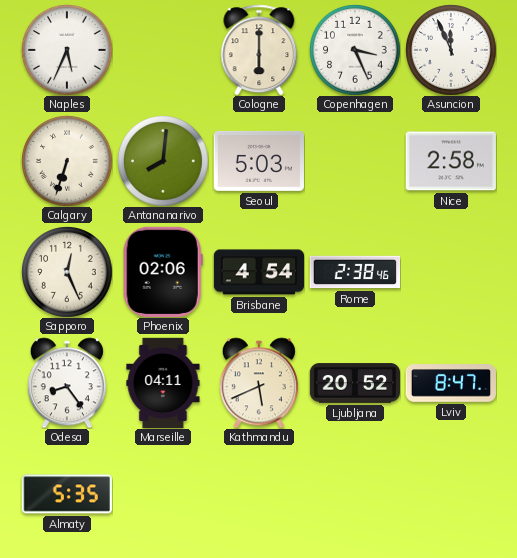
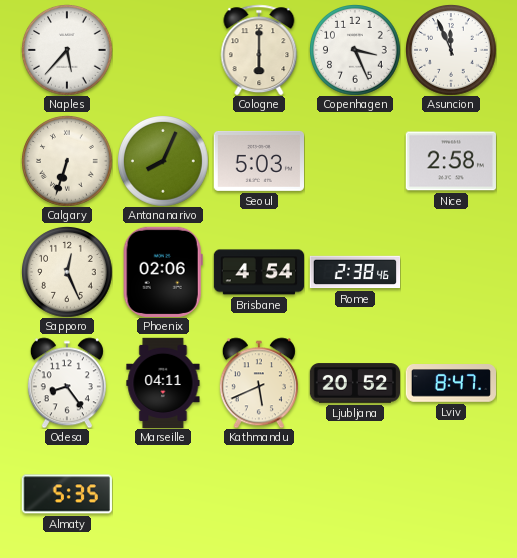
Naples: 5:34 -> 5:37 (67, 50)
Antananarivo: 8:01 -> 8:04 (163, 161)
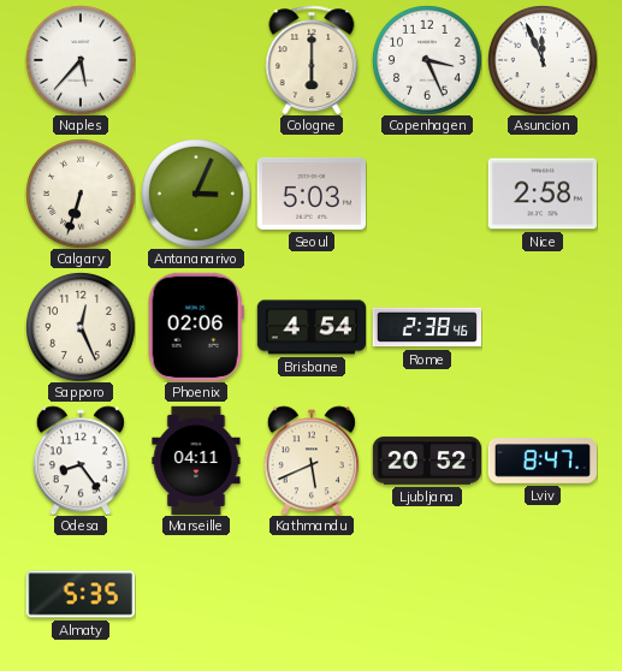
Antananarivo: 8:04 -> 3:04 (196, 194)
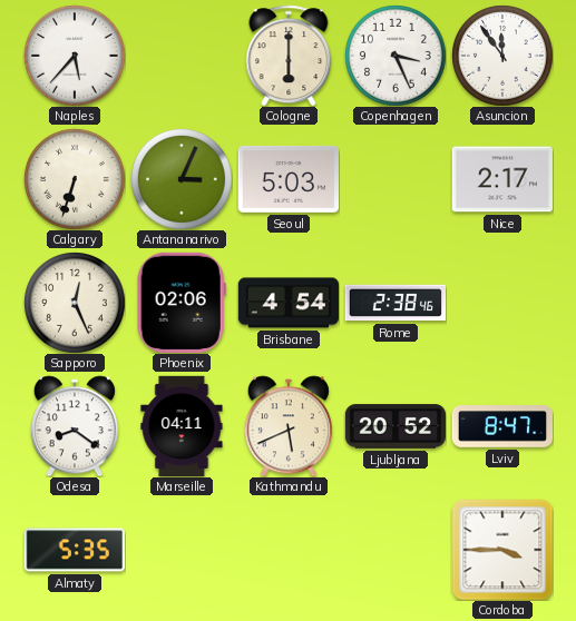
Asuncion: 11:56 -> 11:54 (502, 56)
Nice: 2:58 -> 2:17 (502, 179)
Odesa: 8:24 -> 8:21 (75, 426)
Cordoba: none -> 3:45 (502, 550)
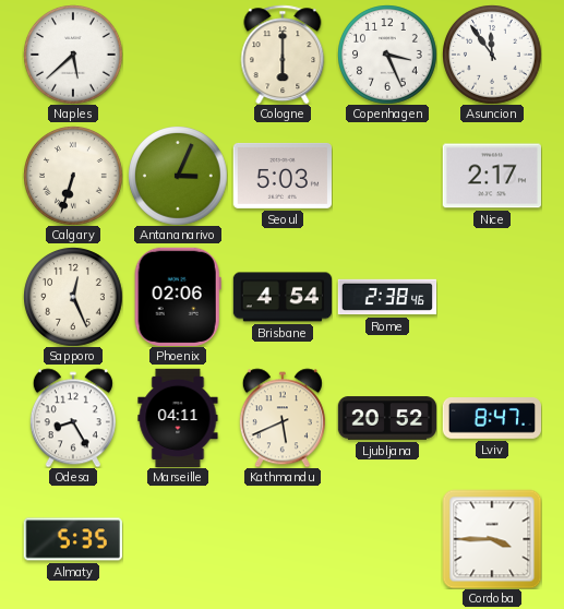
Naples: 5:37 -> 5:38 (73, 55)
Odesa: 8:21 -> 8:25 (73, 418)
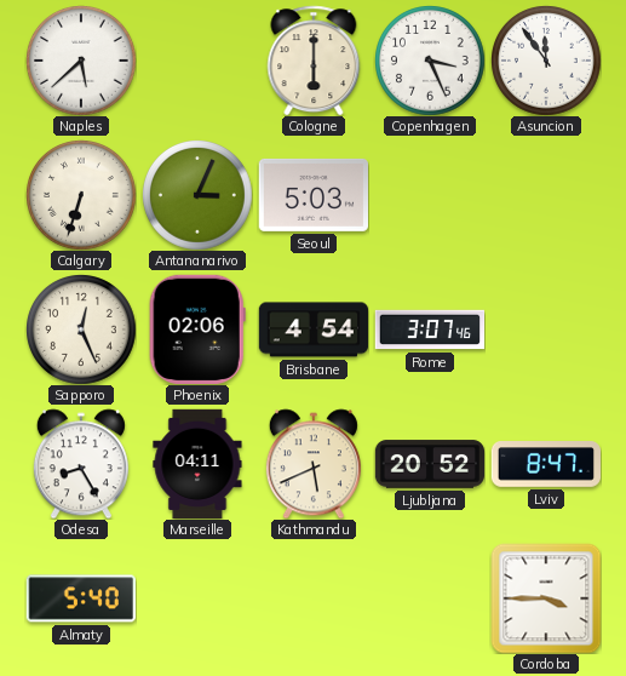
Nice: 2:17 -> none (492, 176)
Rome: 2:38 -> 3:07 (430, 330)
Almaty: 5:35 -> 5:40 (80, 598)
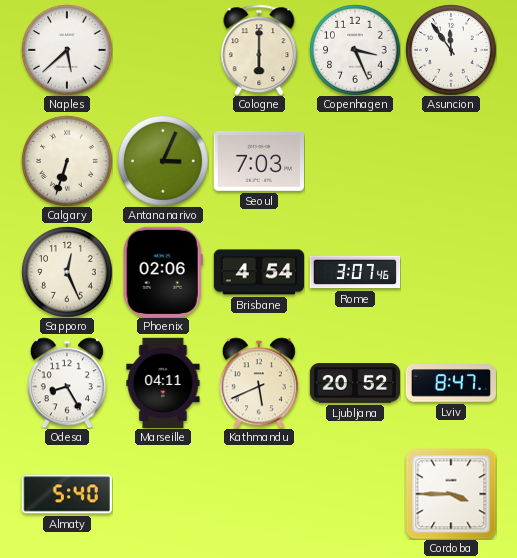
Seoul: 5:03 -> 7:03 (258, 161)
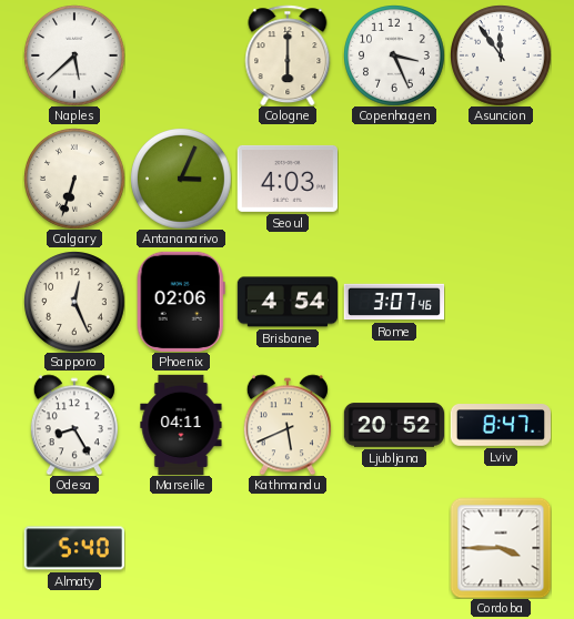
Seoul: 7:03 -> 4:03 (286, 179)
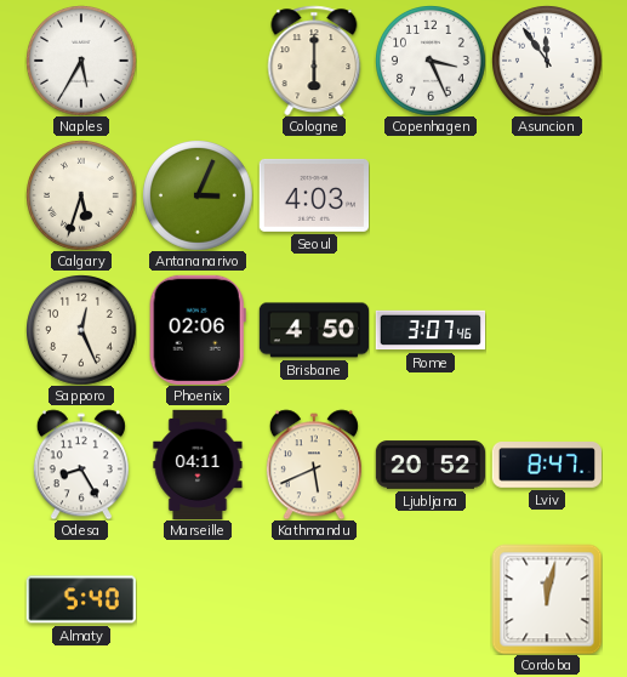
Naples: 5:38 -> 5:35 (81, 61)
Calgary: 6:33 -> 5:33 (81, 195)
Brisbane: 4:54 -> 4:50 (313, 330)
Cordoba: 3:45 -> 12:02 (547, 599)
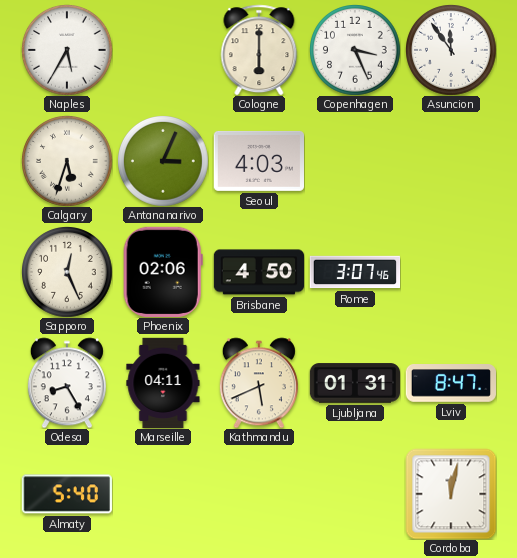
Ljubljana: 20:52 -> 01:31 (354, 383)
